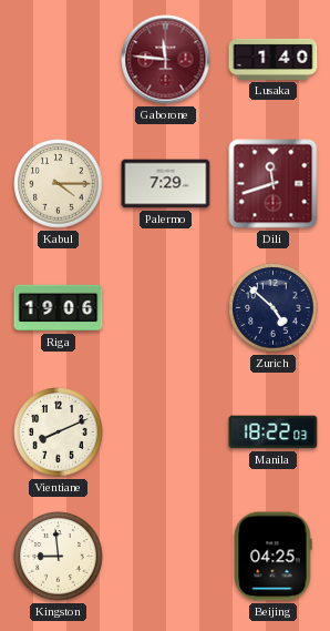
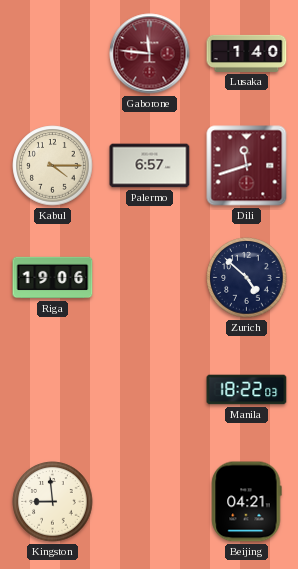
Palermo: 7:29 -> 6:57 (150, 166)
Vientiane: 8:11 -> none (59, 432)
Beijing: 04:25 -> 04:21 (246, 502)
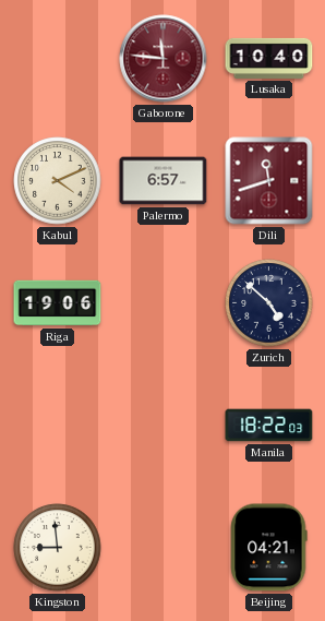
Lusaka: 1:40 -> 10:40 (269, 58)
Kabul: 4:15 -> 4:11 (58, 181)
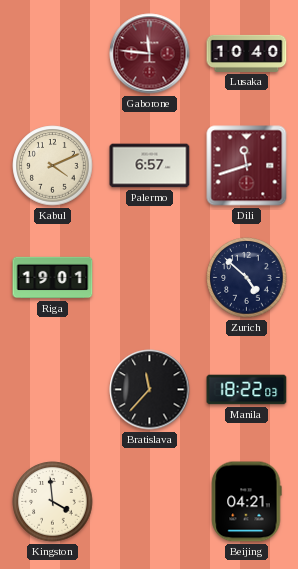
Riga: 19:06 -> 19:01 (53, 278)
Bratislava: none -> 11:37 (150, 390)
Kingston: 8:59 -> 3:59 (53, 502)
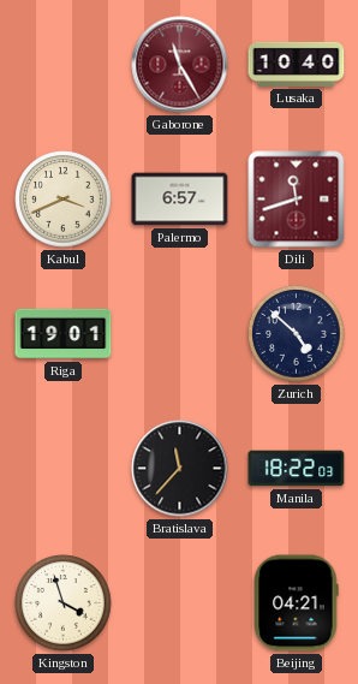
Gaborone: 11:46 -> 11:25 (180, 65)
Kabul: 4:11 -> 3:41 (64, 200)
Kingston: 3:59 -> 3:57 (64, 603)
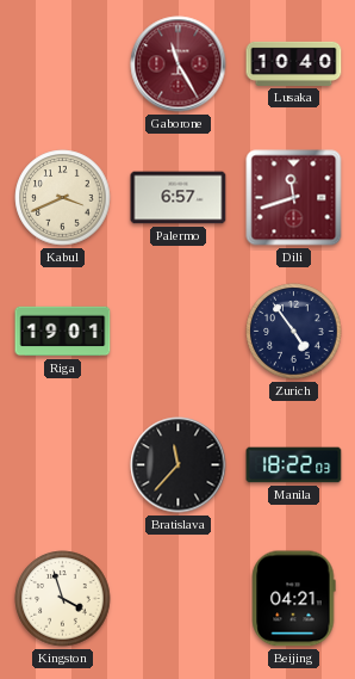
Zurich: 4:52 -> 4:54 (294, 332)
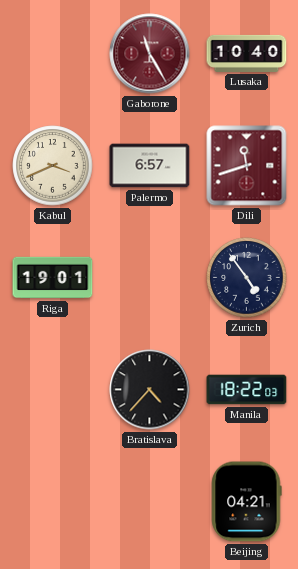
Bratislava: 11:37 -> 4:37 (150, 390)
Kingston: 3:57 -> none (63, 599)
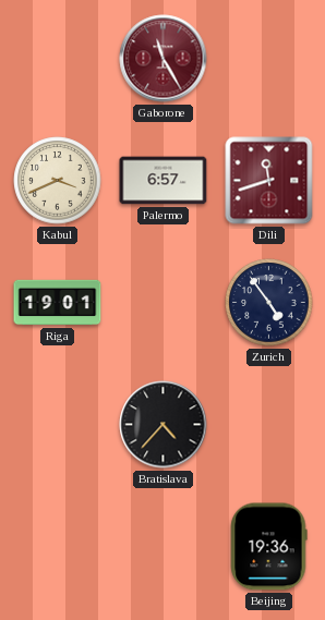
Lusaka: 10:40 -> none (247, 53)
Manila: 18:22 -> none (247, 390)
Beijing: 04:21 -> 19:36 (268, 547)
